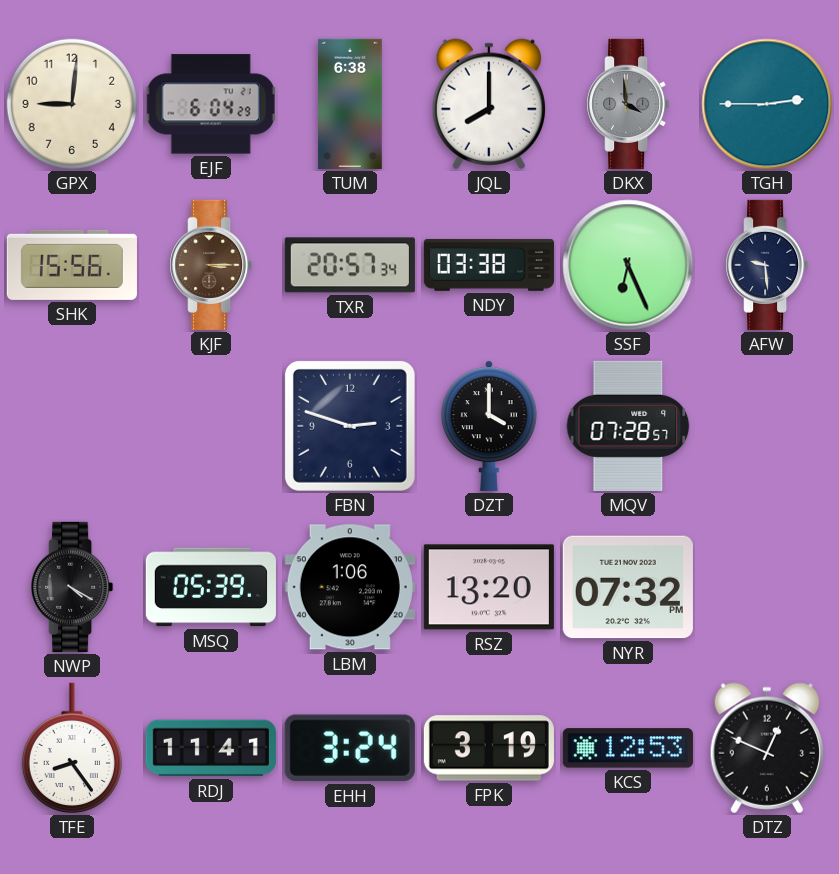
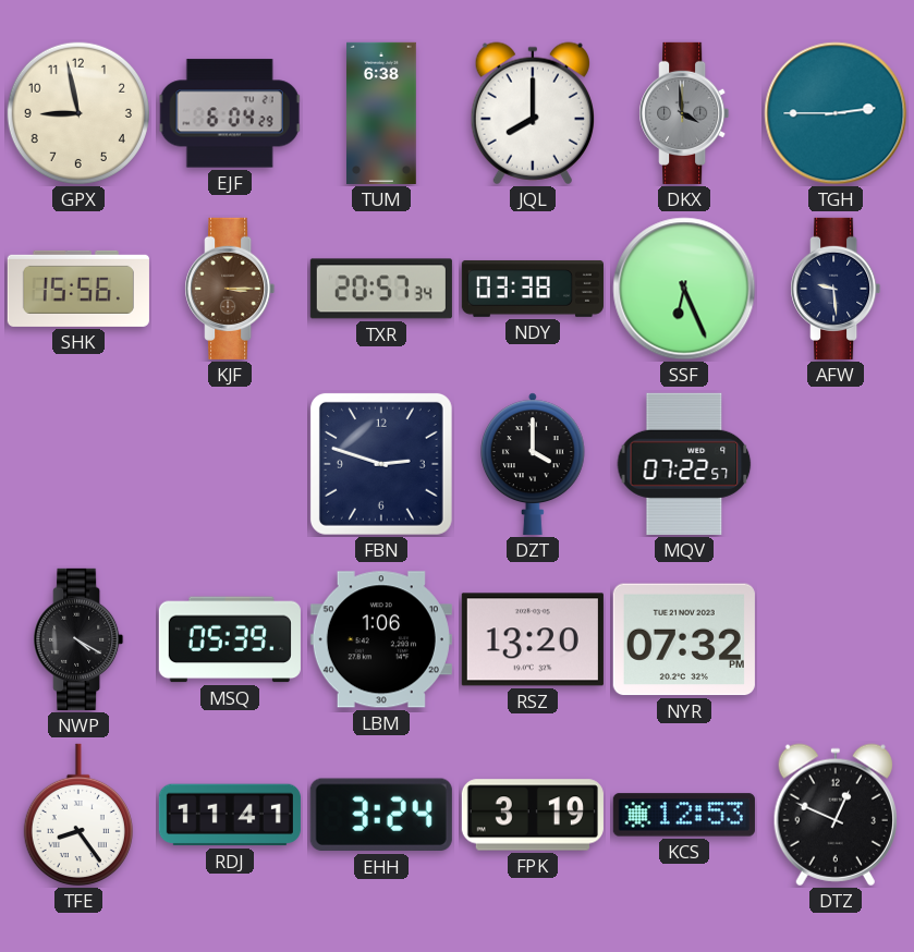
GPX: 9:01 -> 8:58 (78, 113)
MQV: 07:28 -> 07:22 (684, 464)
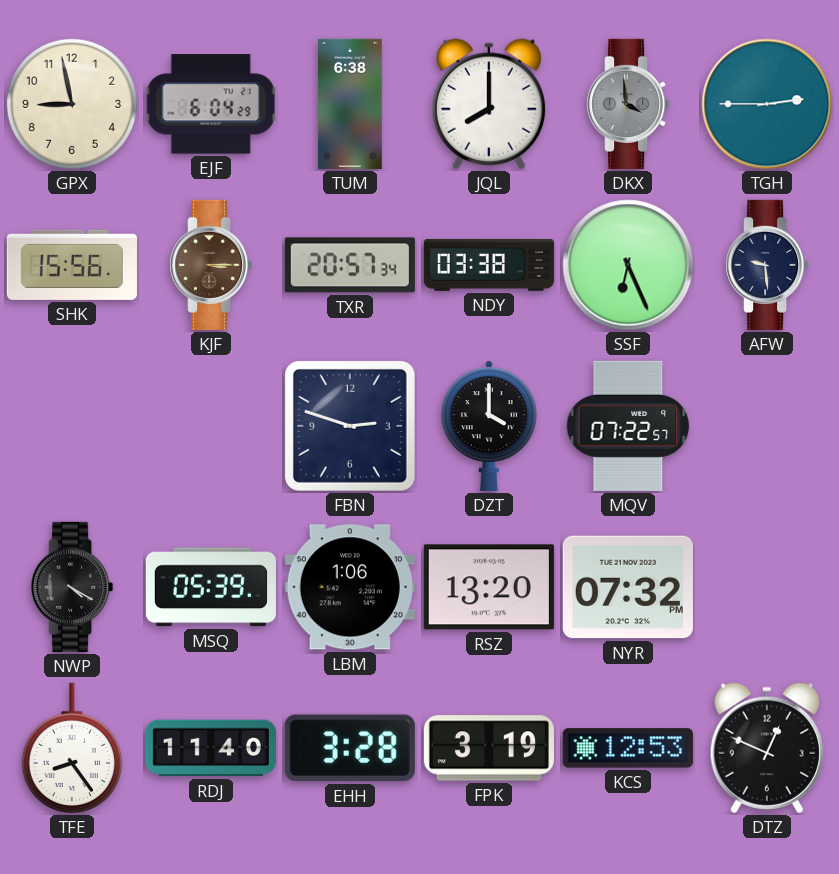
RDJ: 11:41 -> 11:40 (211, 748)
EHH: 3:24 -> 3:28 (350, 748)
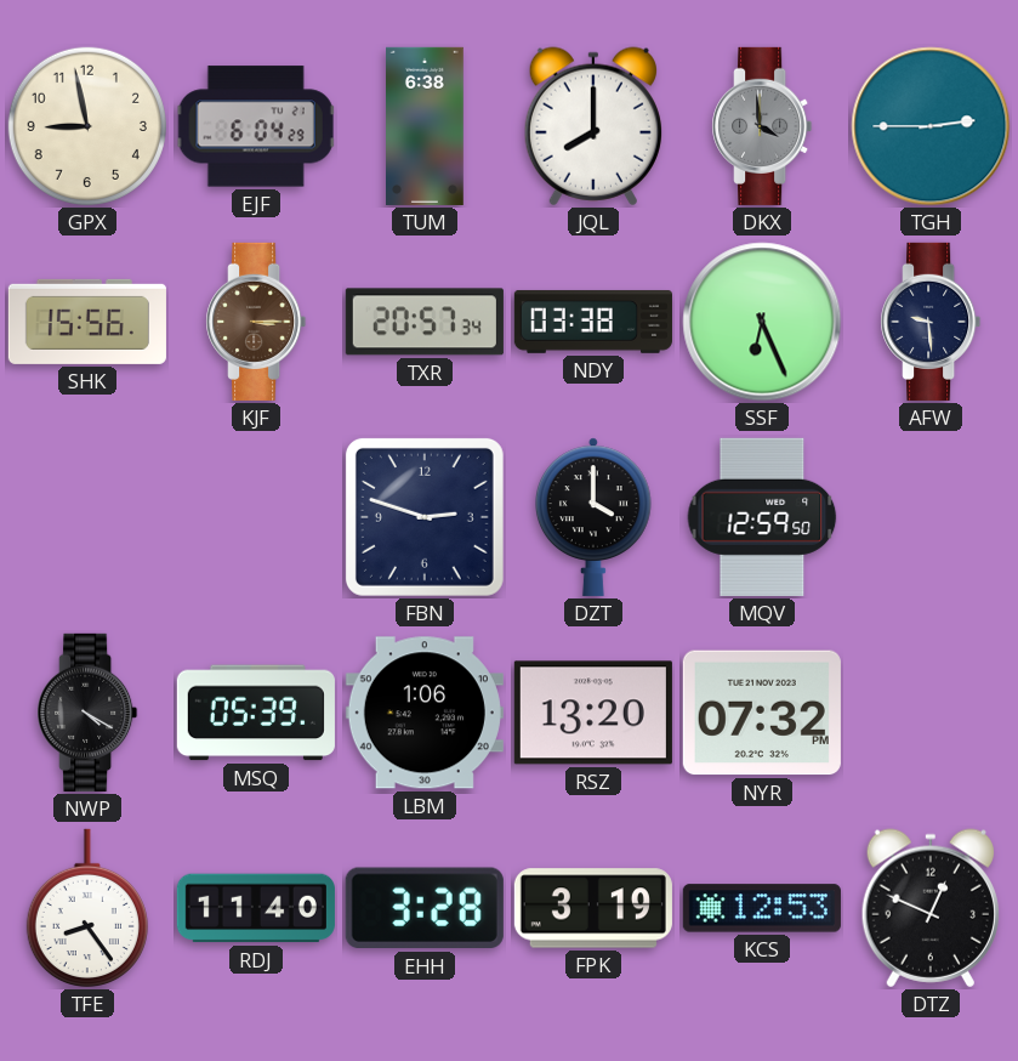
MQV: 07:22 -> 12:59 (762, 517)
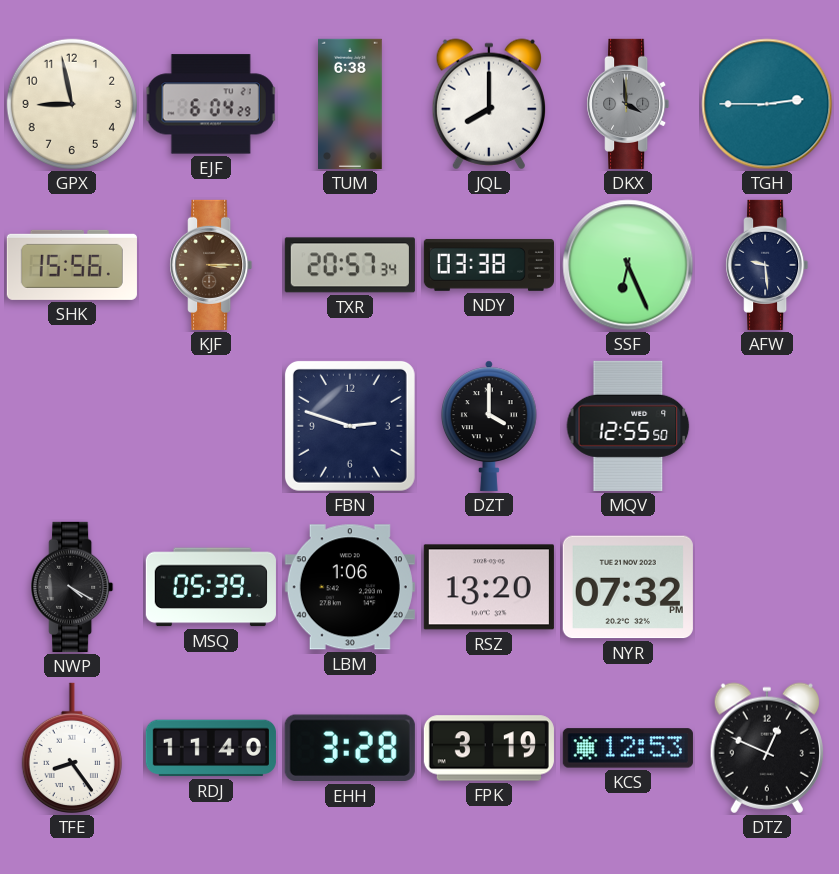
MQV: 12:59 -> 12:55 (628, 426)
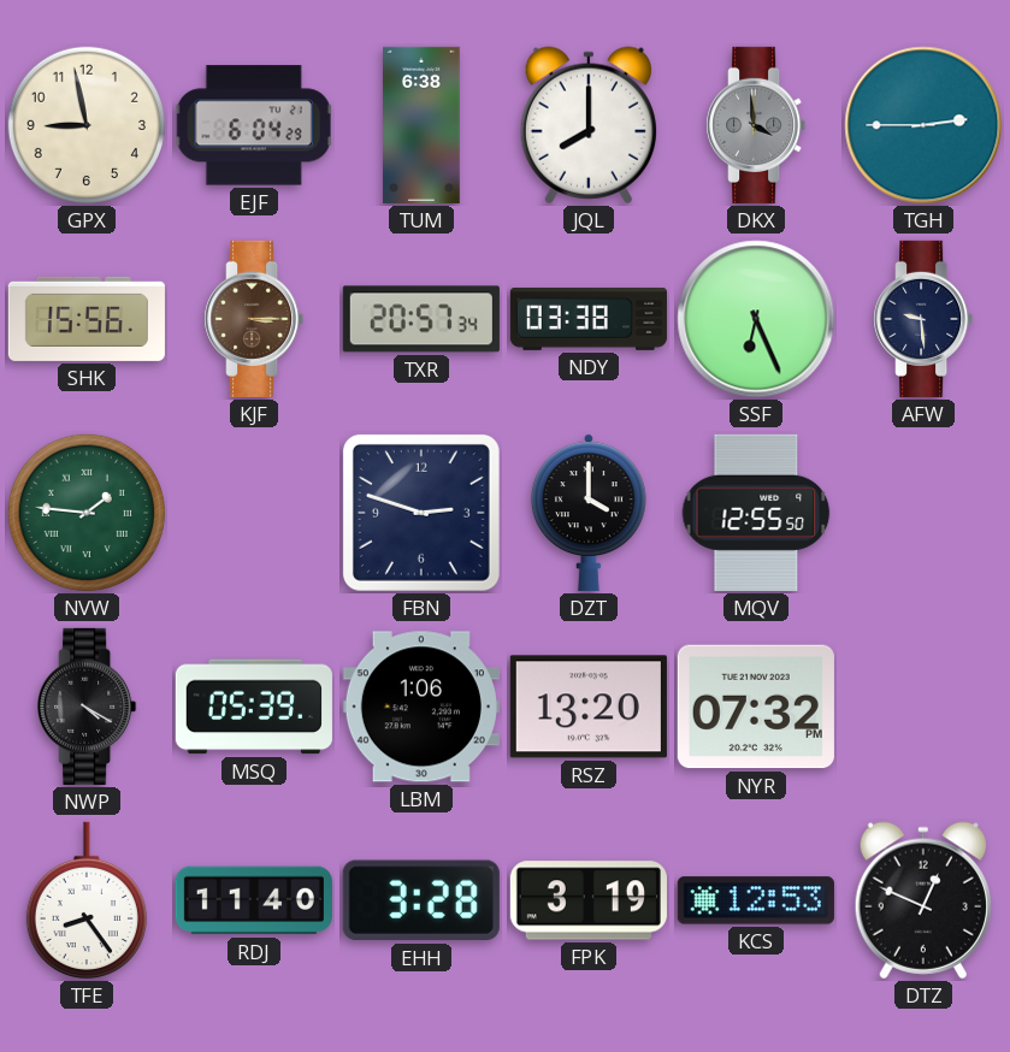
NVW: none -> 1:46 (87, 513)
